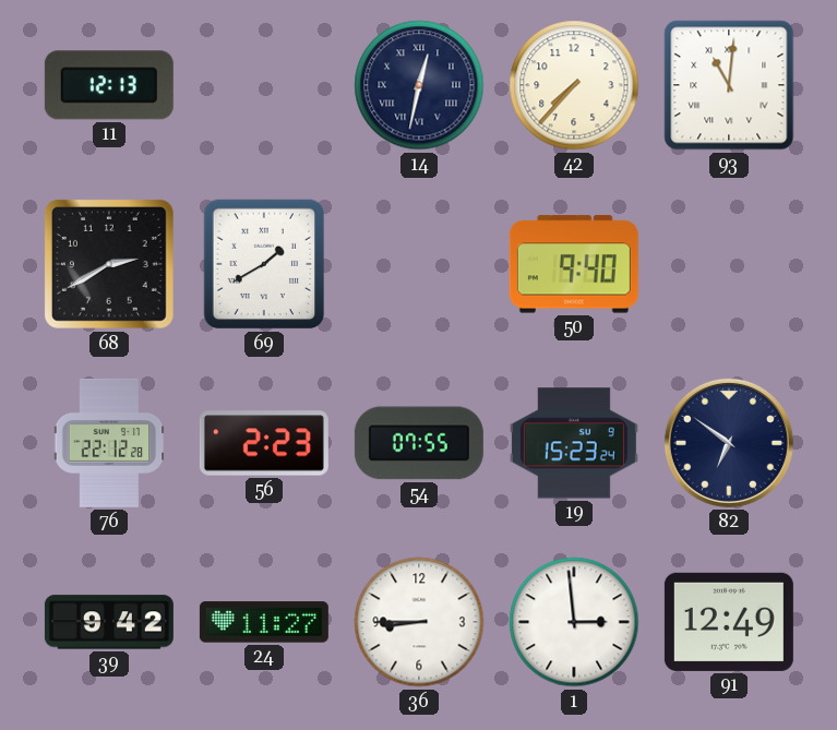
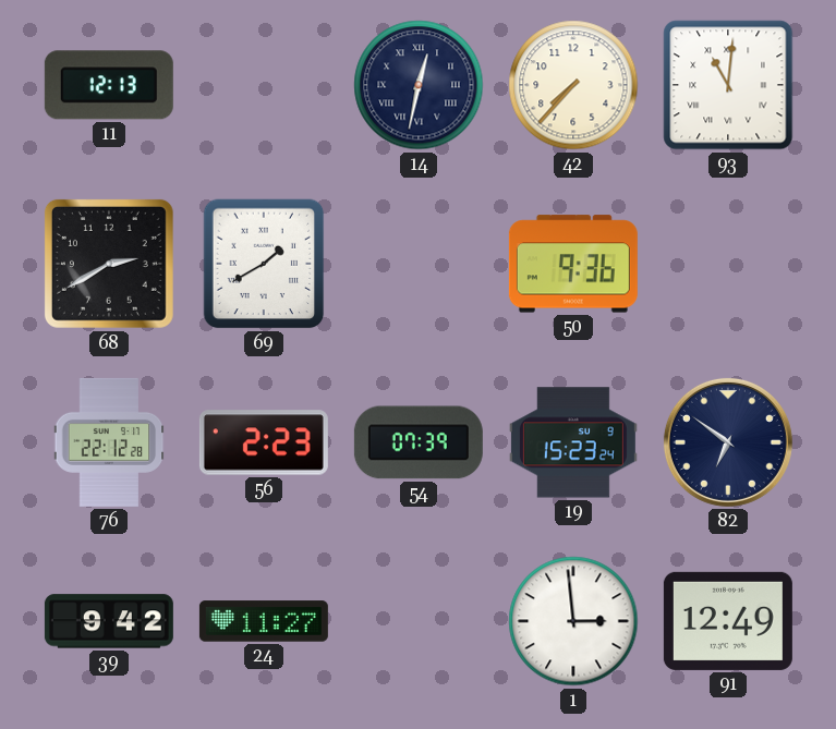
50: 9:40 -> 9:36 (573, 264)
54: 07:55 -> 07:39 (419, 442)
36: 8:45 -> none (419, 622)
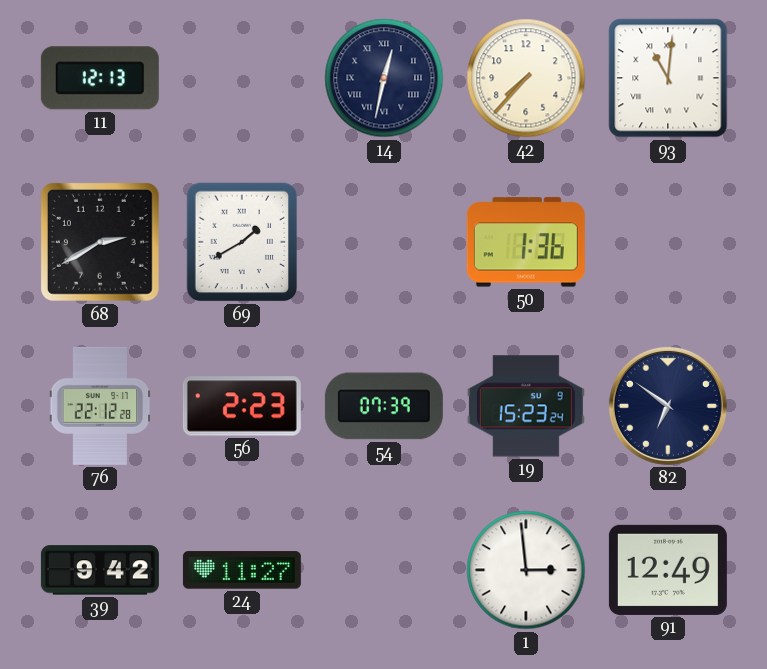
50: 9:36 -> 1:36 (526, 242)
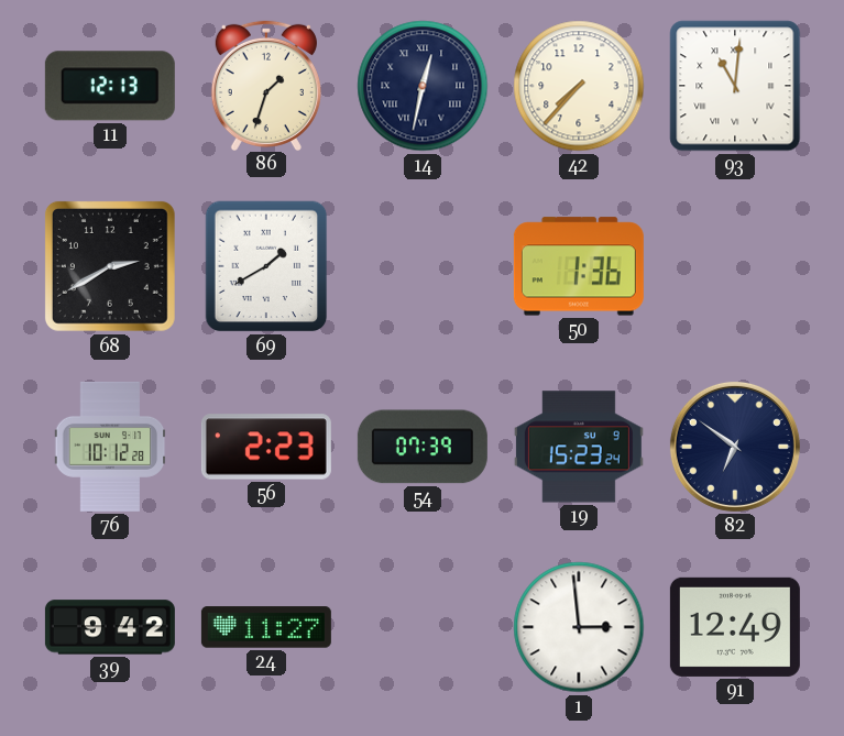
86: none -> 1:33 (266, 85)
76: 22:12 -> 10:12 (110, 447)
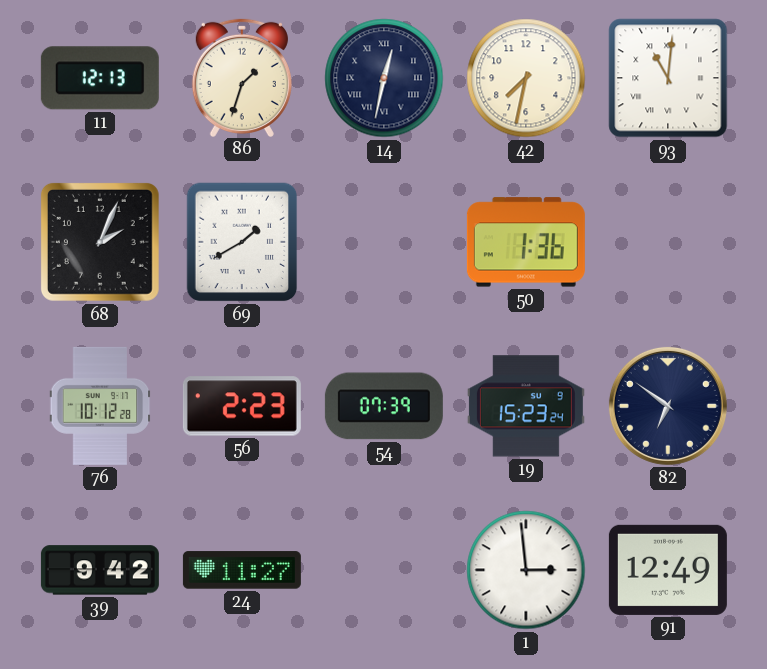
42: 7:37 -> 7:32 (526, 78)
68: 2:40 -> 2:04 (100, 242)
